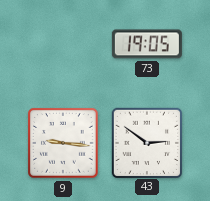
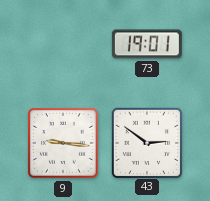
73: 19:05 -> 19:01 (147, 44)
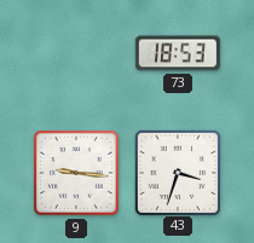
73: 19:01 -> 18:53 (178, 53)
43: 2:51 -> 3:33 (177, 172)
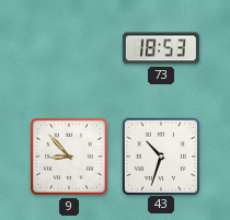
9: 9:16 -> 8:53 (70, 158)
43: 3:33 -> 10:33 (160, 155)
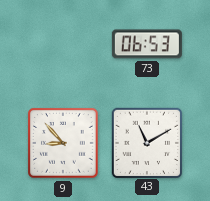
73: 18:53 -> 06:53 (147, 44)
43: 10:33 -> 11:10 (146, 142)
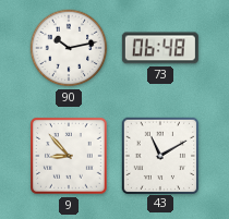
90: none -> 10:13 (69, 48)
73: 06:53 -> 06:48 (160, 48)
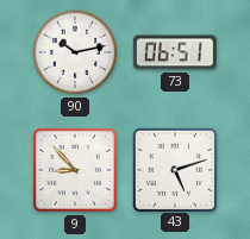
73: 06:48 -> 06:51 (175, 52)
43: 11:10 -> 5:12 (174, 169)
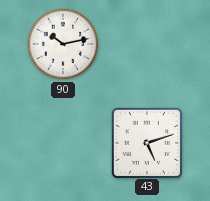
73: 06:51 -> none (175, 52)
9: 8:53 -> none (76, 171)
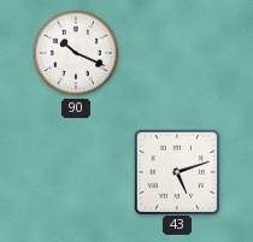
90: 10:13 -> 10:19 (76, 53)
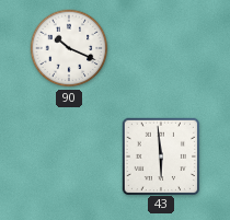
43: 5:12 -> 5:59 (160, 155)
